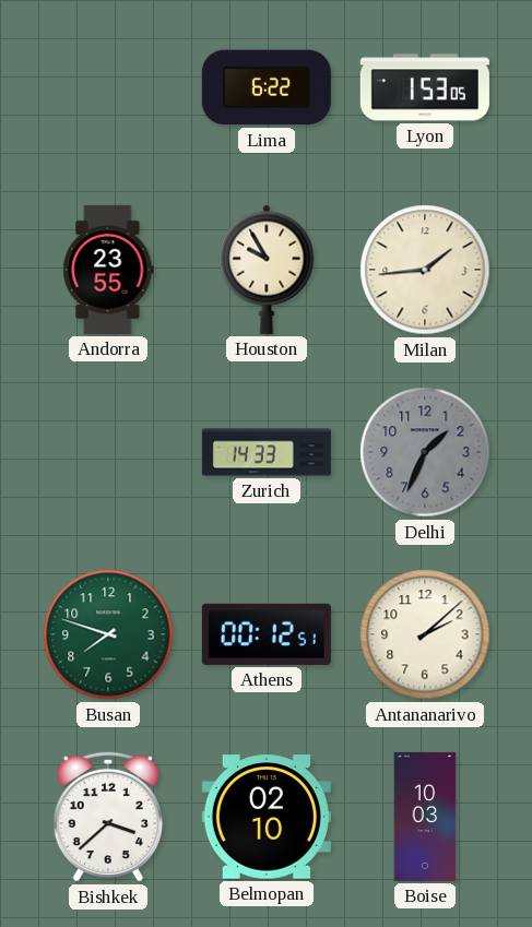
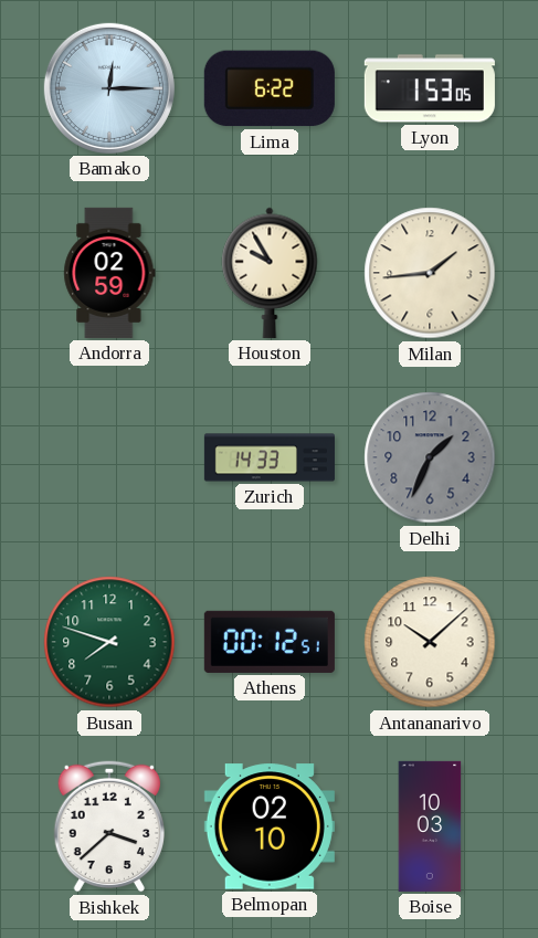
Bamako: none -> 12:15 (109, 88)
Andorra: 23:55 -> 02:59 (109, 273)
Antananarivo: 2:08 -> 10:08 (430, 642)
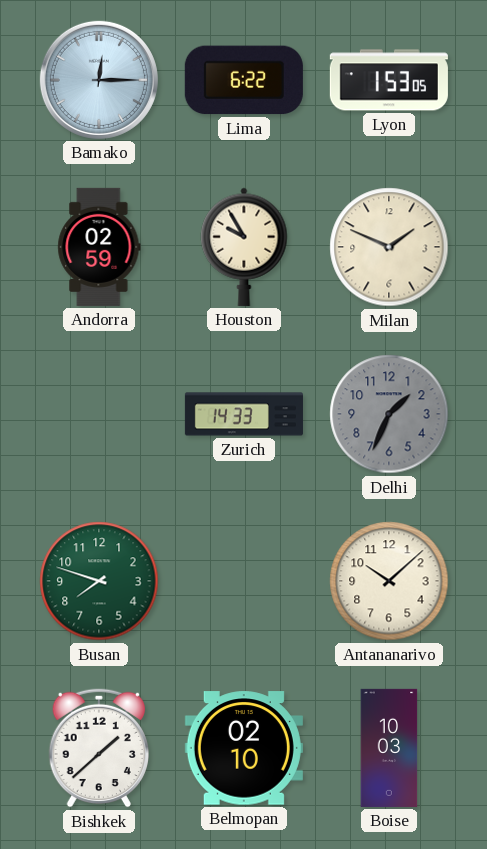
Milan: 1:44 -> 1:49 (389, 247)
Athens: 00:12 -> none (270, 642)
Bishkek: 3:38 -> 1:38 (98, 748)
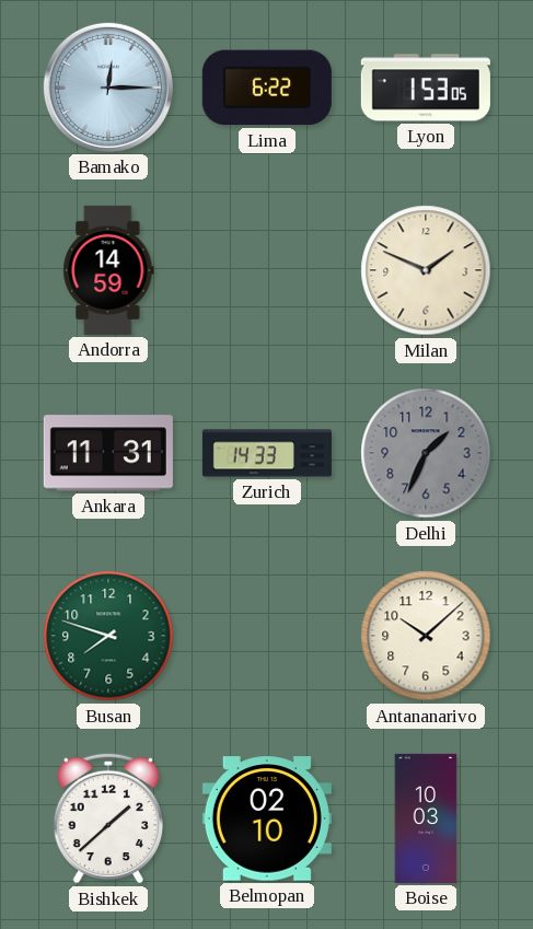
Andorra: 02:59 -> 14:59 (108, 270)
Houston: 9:55 -> none (244, 247)
Ankara: none -> 11:31 (108, 453)
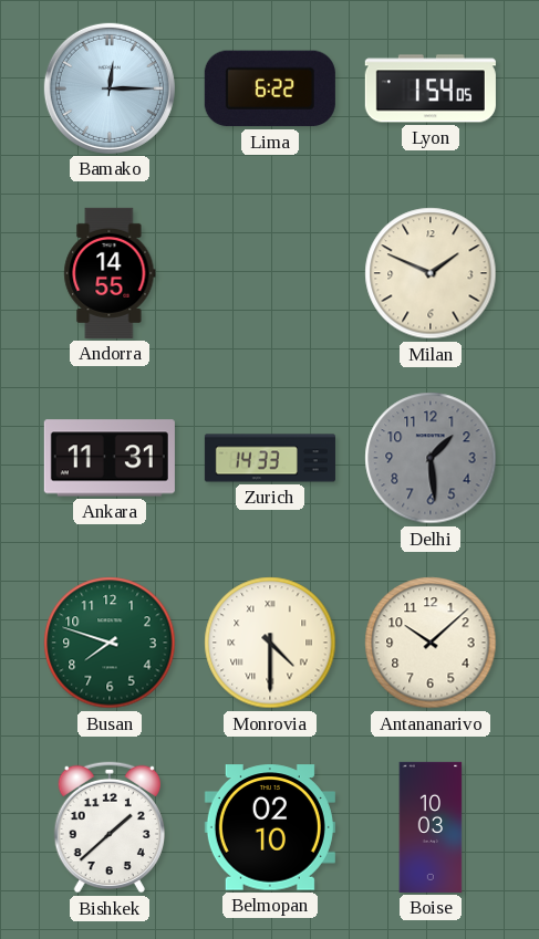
Lyon: 1:53 -> 1:54 (431, 88)
Andorra: 14:59 -> 14:55 (110, 273)
Delhi: 1:34 -> 1:29 (431, 458)
Monrovia: none -> 4:30 (270, 643)
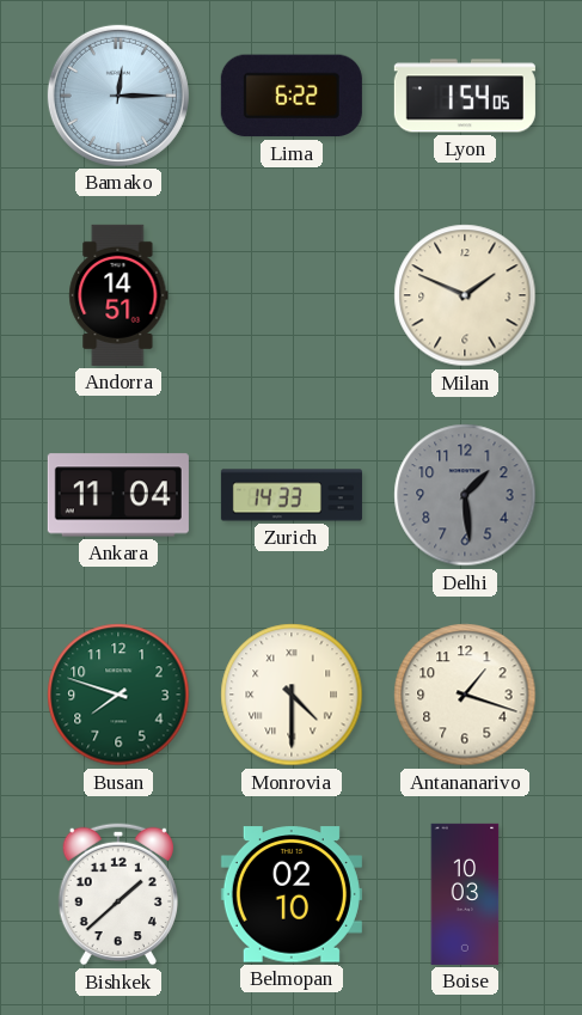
Andorra: 14:55 -> 14:51 (118, 295)
Ankara: 11:31 -> 11:04 (118, 495)
Antananarivo: 10:08 -> 1:18 (465, 695)
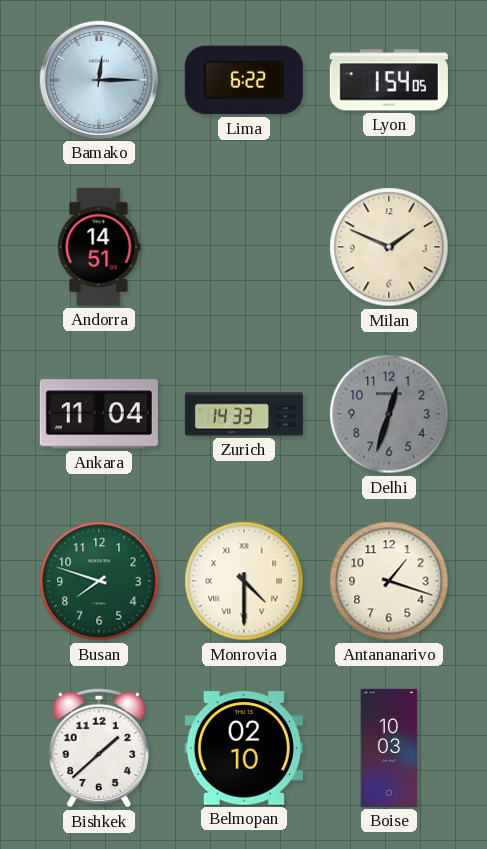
Delhi: 1:29 -> 12:33 (389, 414)
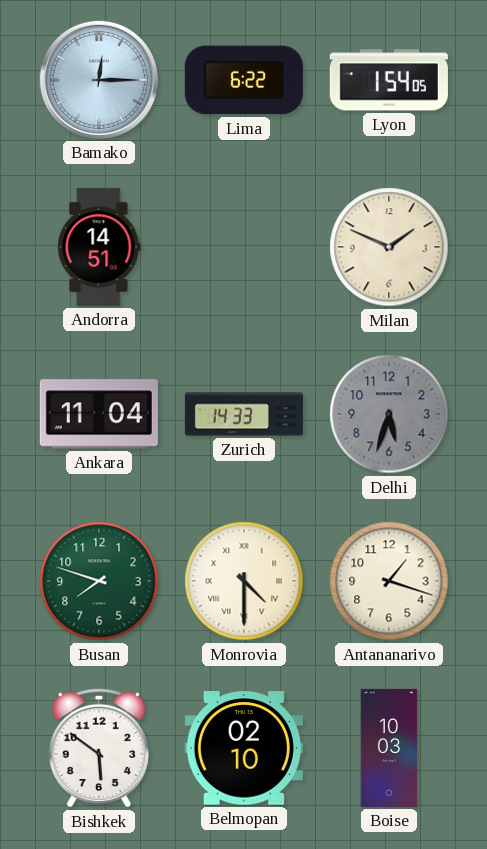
Delhi: 12:33 -> 5:33 (389, 414)
Bishkek: 1:38 -> 5:51 (98, 748)
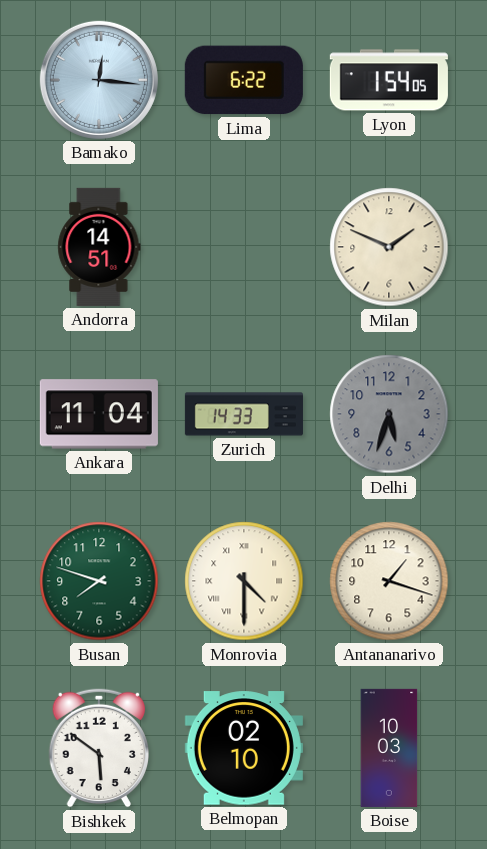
Bamako: 12:15 -> 12:16 (99, 80)
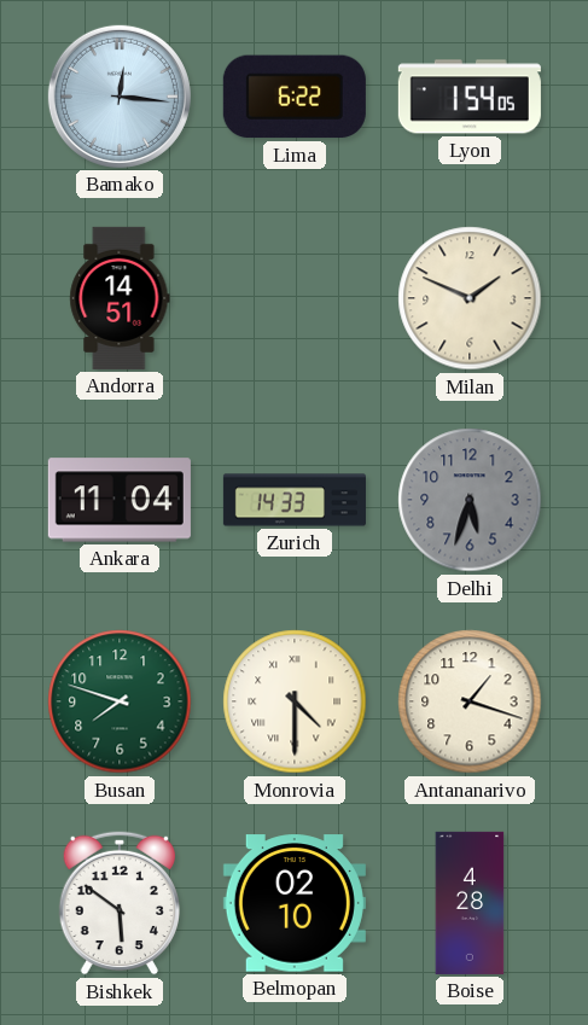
Boise: 10:03 -> 4:28 (470, 903)
